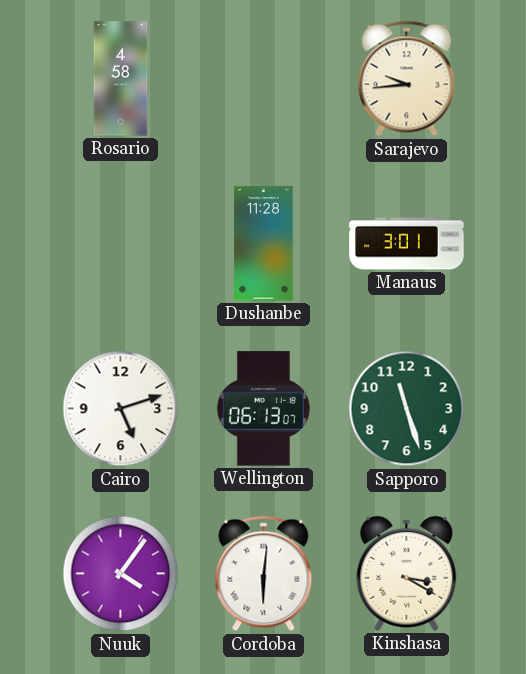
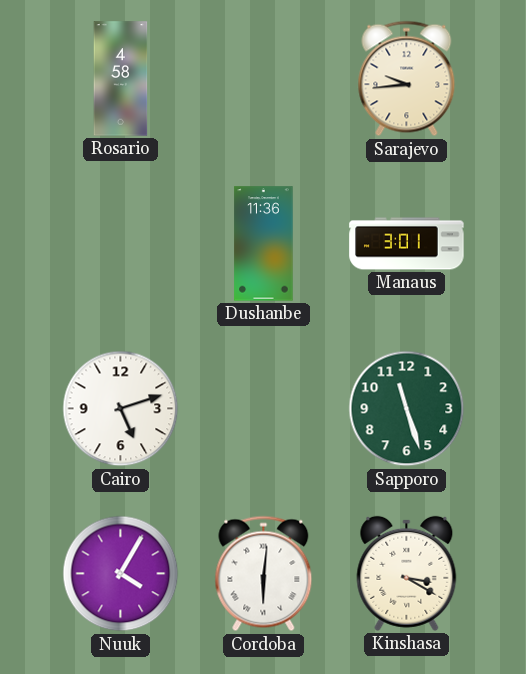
Dushanbe: 11:28 -> 11:36 (264, 244)
Wellington: 06:13 -> none (263, 409)
Nuuk: 4:06 -> 4:05 (121, 574)
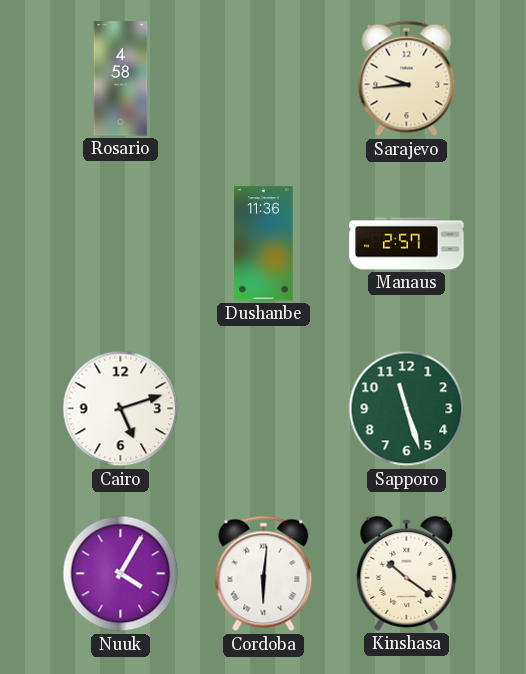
Manaus: 3:01 -> 2:57 (407, 244)
Kinshasa: 3:20 -> 10:21 (407, 573)
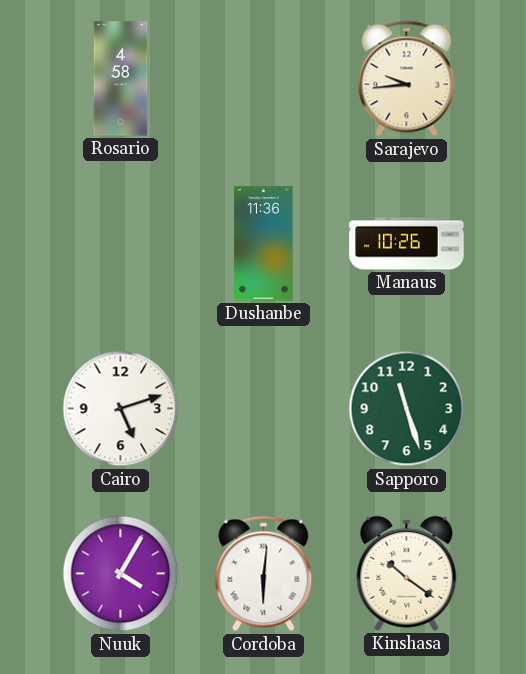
Manaus: 2:57 -> 10:26 (407, 244)
